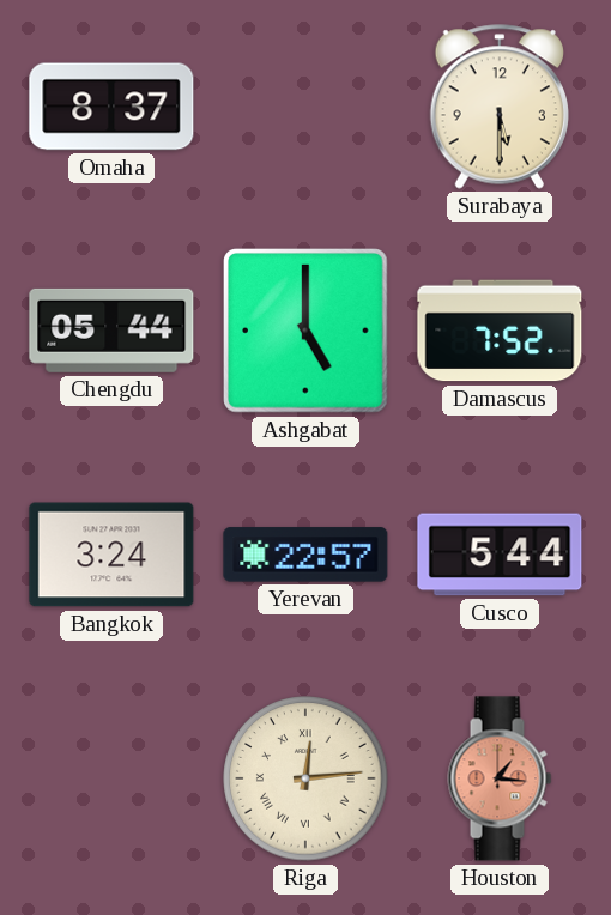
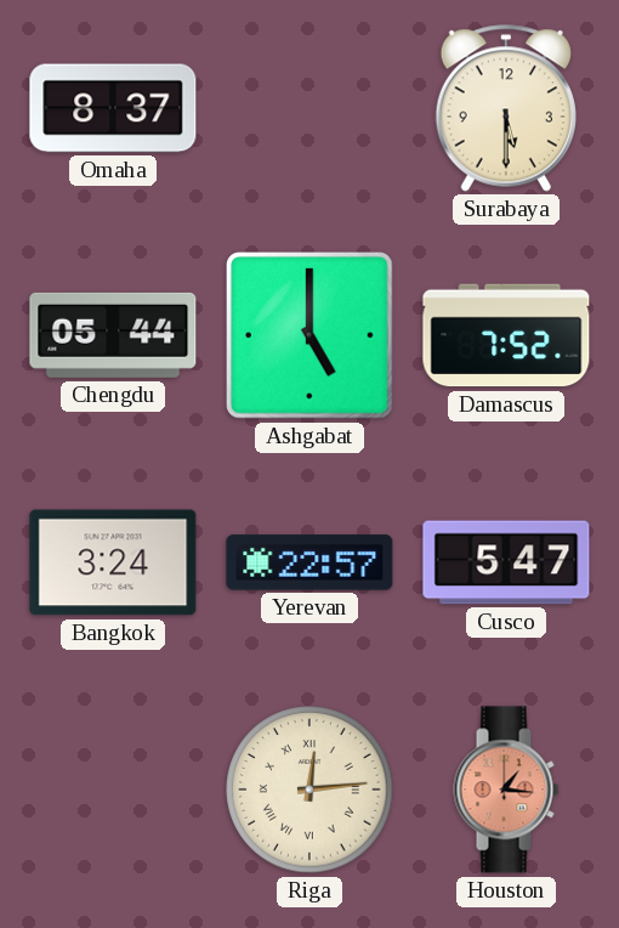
Cusco: 5:44 -> 5:47 (506, 562)
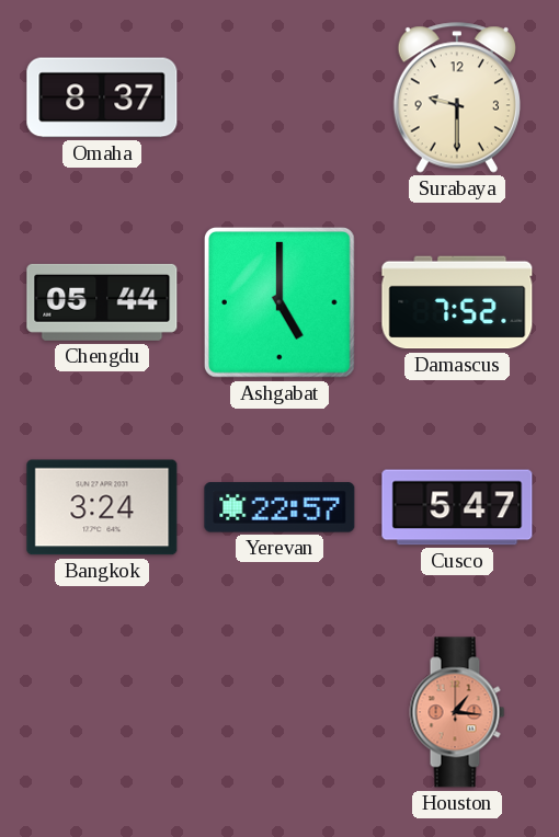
Surabaya: 5:30 -> 9:30 (456, 98)
Riga: 12:14 -> none (309, 790)
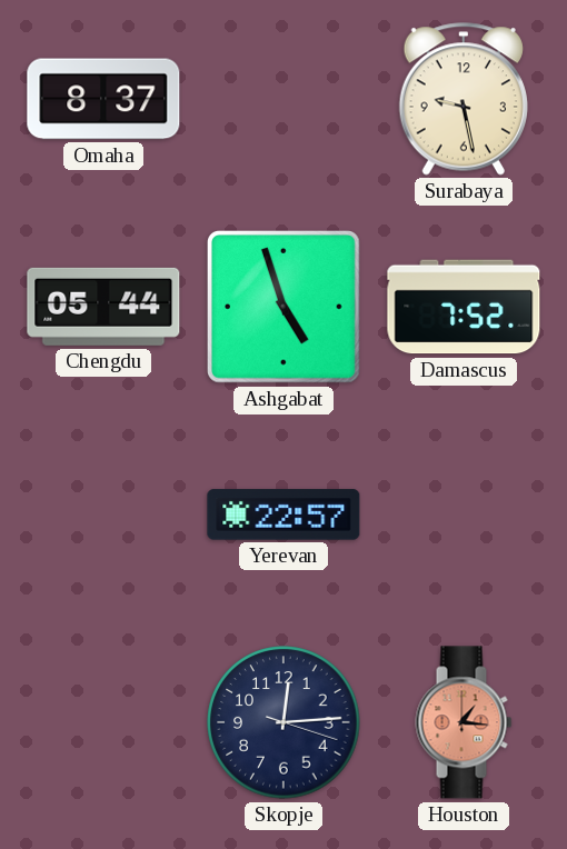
Surabaya: 9:30 -> 9:28 (462, 99)
Ashgabat: 5:00 -> 4:57 (285, 308)
Bangkok: 3:24 -> none (102, 507)
Cusco: 5:47 -> none (457, 507)
Skopje: none -> 12:14 (283, 722)
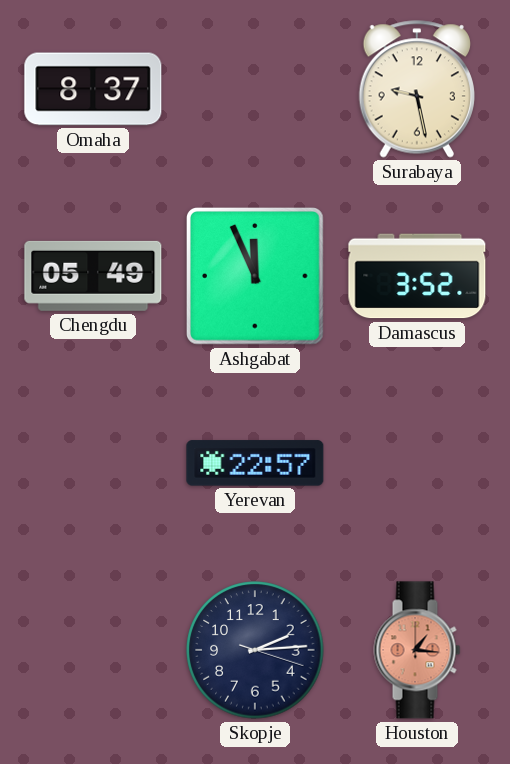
Chengdu: 05:44 -> 05:49 (93, 276)
Ashgabat: 4:57 -> 11:56 (256, 277)
Damascus: 7:52 -> 3:52 (417, 276)
Skopje: 12:14 -> 2:14 (255, 650)
